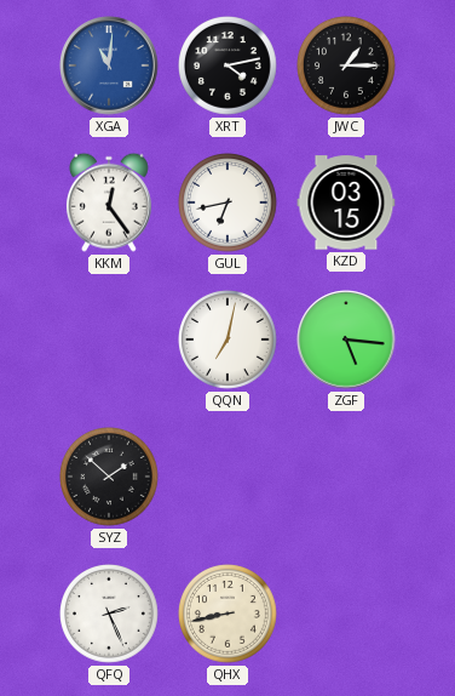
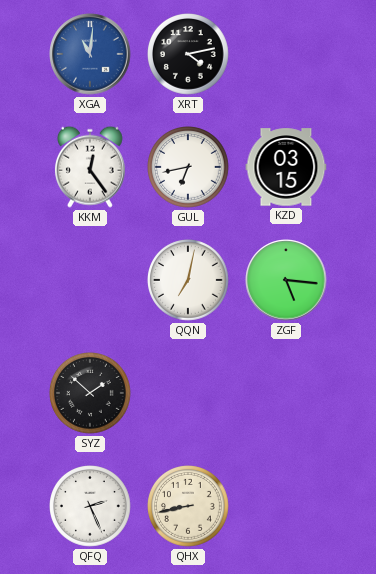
JWC: 1:15 -> none (347, 67)
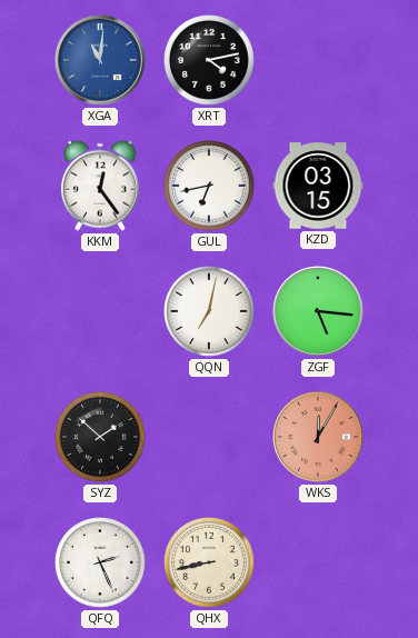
WKS: none -> 12:05 (318, 437)
